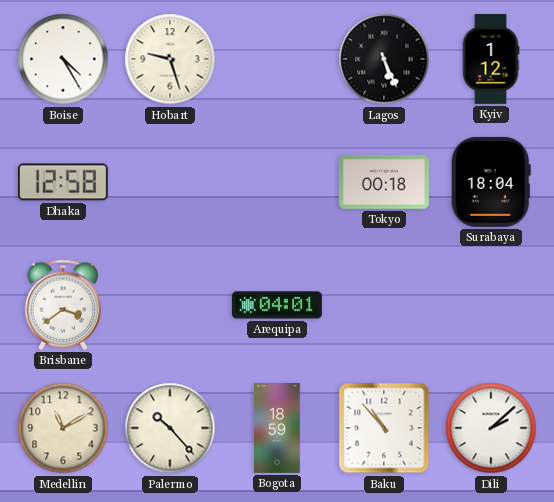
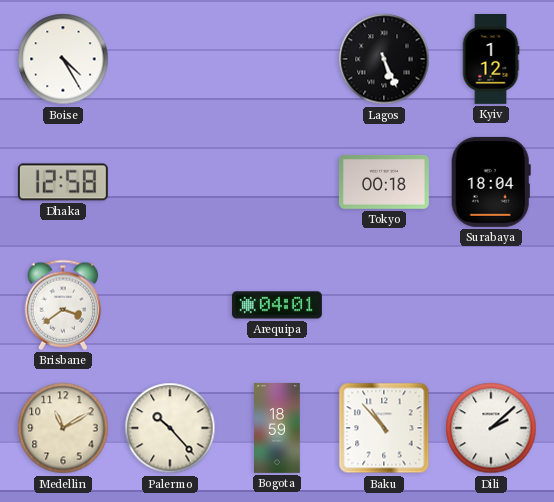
Hobart: 9:27 -> none (170, 59)
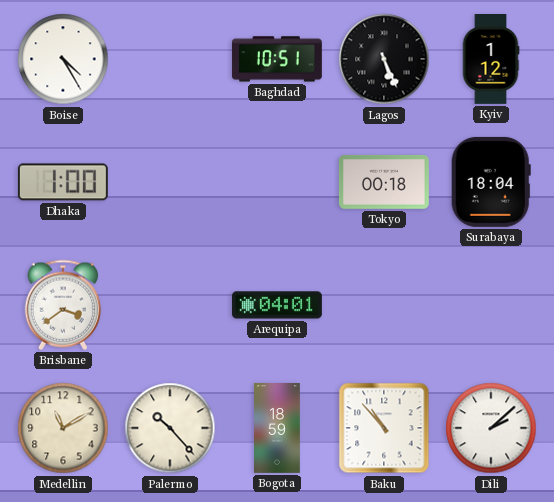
Baghdad: none -> 10:51 (277, 59)
Dhaka: 12:58 -> 1:00 (63, 182)
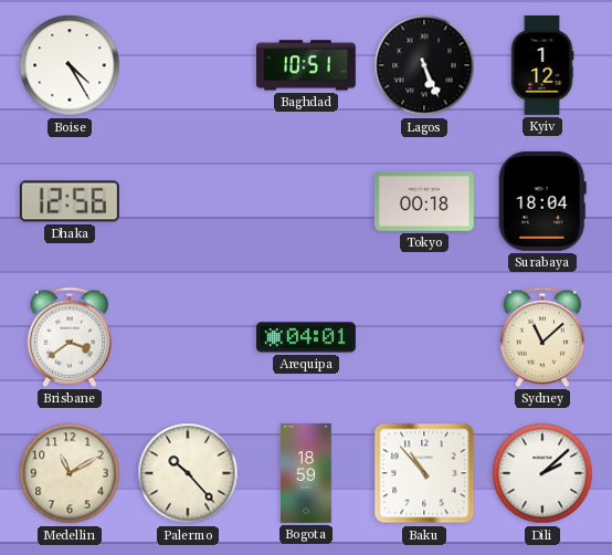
Dhaka: 1:00 -> 12:56 (70, 201)
Sydney: none -> 11:08 (542, 337)
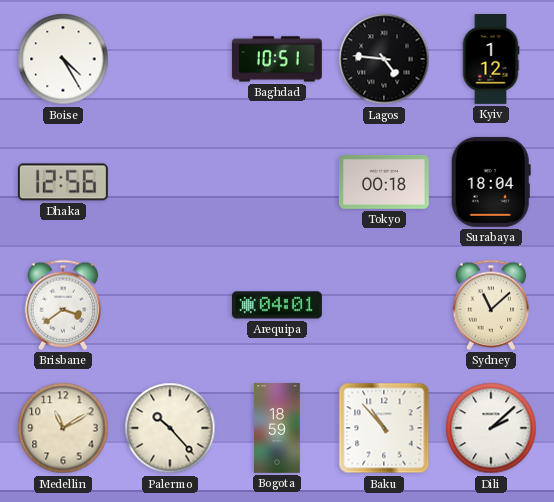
Lagos: 5:26 -> 4:46 (384, 59)
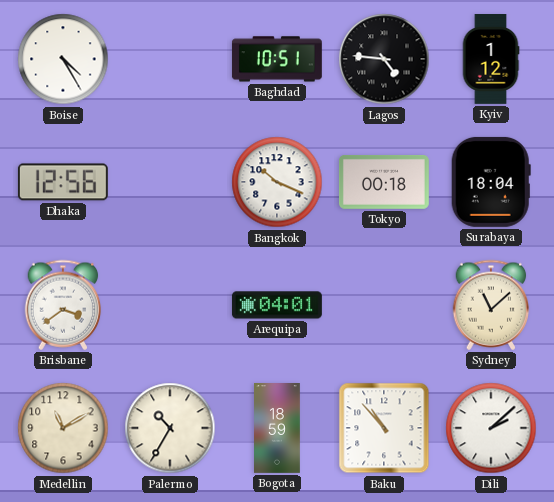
Bangkok: none -> 10:19 (277, 182)
Palermo: 10:23 -> 10:35 (170, 428)
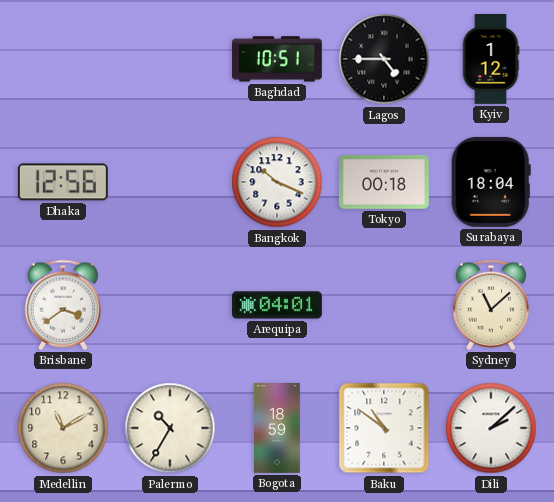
Boise: 4:25 -> none (63, 59)
Lagos: 4:46 -> 4:45 (384, 59)
Baku: 10:53 -> 10:51 (384, 428)
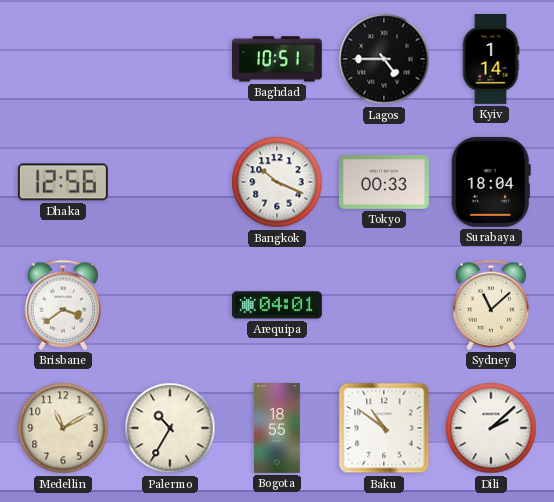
Kyiv: 1:12 -> 1:14 (491, 60)
Tokyo: 00:18 -> 00:33 (384, 183)
Bogota: 18:59 -> 18:55 (278, 429)
